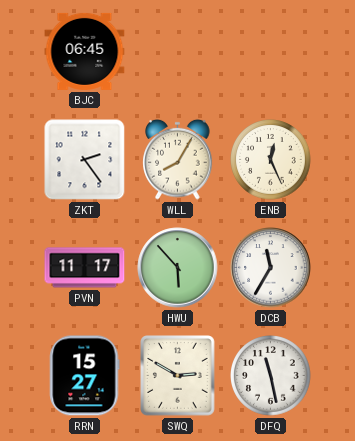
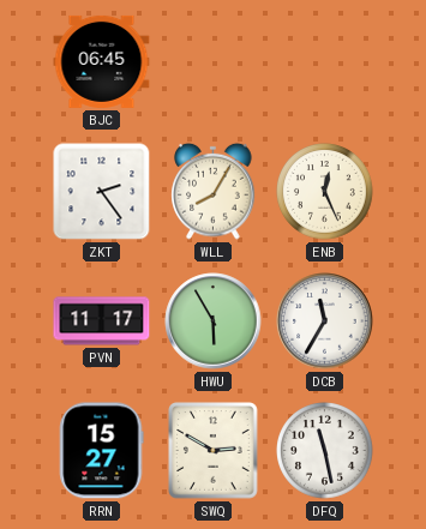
HWU: 5:53 -> 5:55 (214, 321)
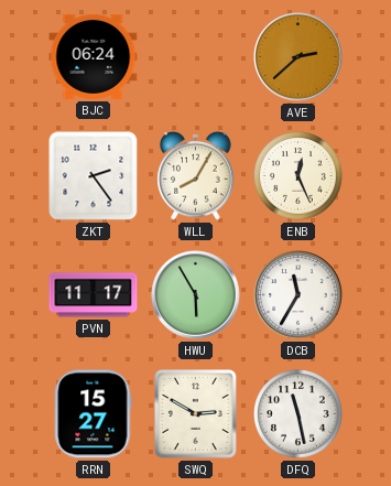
BJC: 06:45 -> 06:24 (94, 56)
AVE: none -> 2:38 (298, 57)
